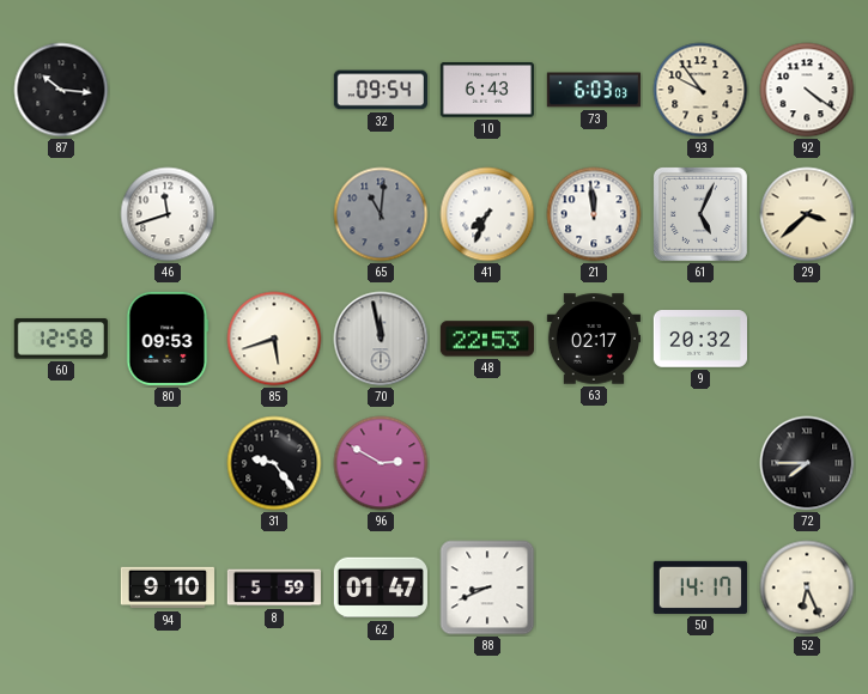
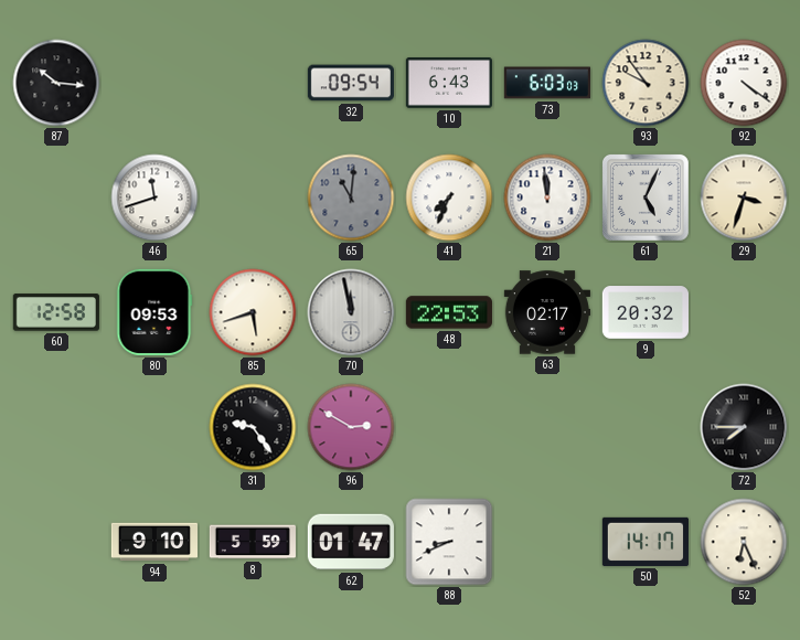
29: 3:38 -> 3:33 (744, 198)
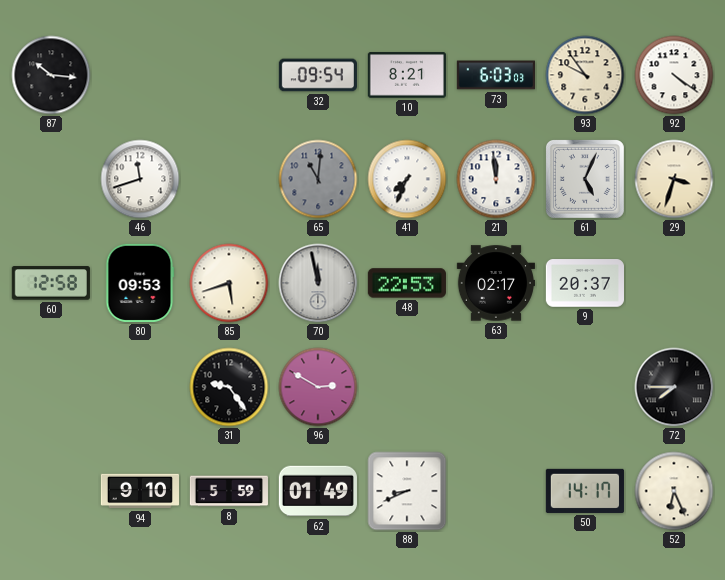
10: 6:43 -> 8:21 (407, 75)
9: 20:32 -> 20:37 (584, 283)
62: 01:47 -> 01:49 (318, 491)
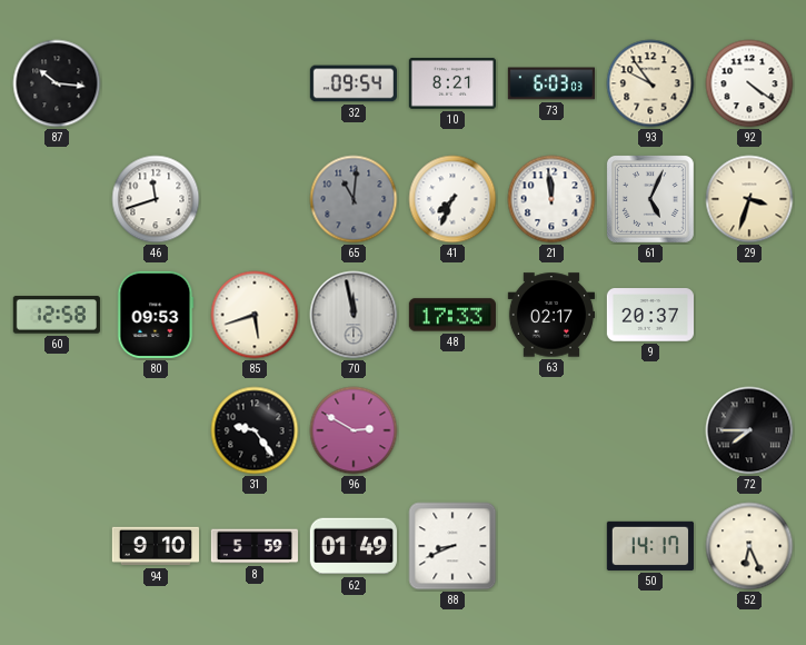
48: 22:53 -> 17:33 (452, 315)
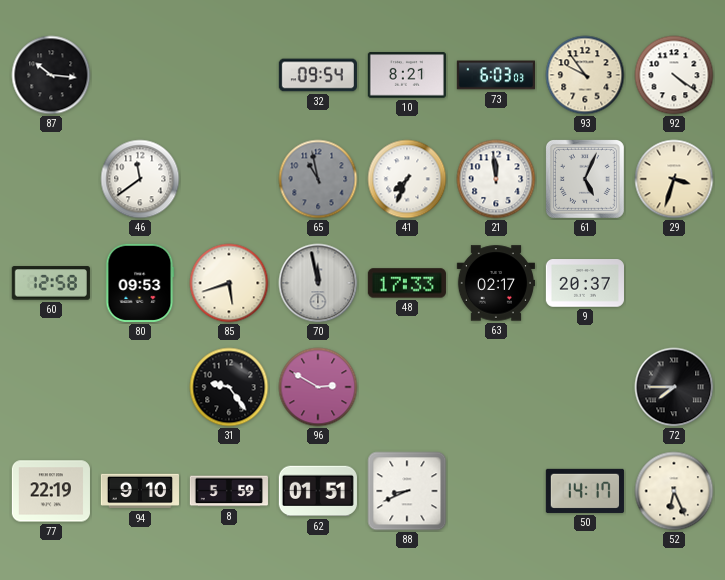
46: 11:42 -> 11:39 (140, 179)
65: 11:01 -> 10:58 (318, 179)
77: none -> 22:19 (51, 491)
62: 01:49 -> 01:51 (318, 491)
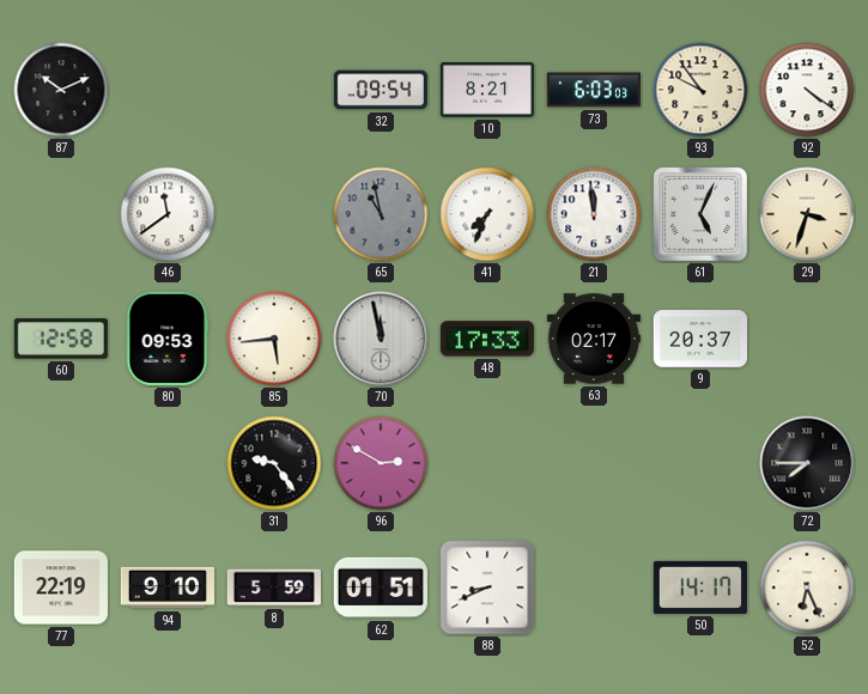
87: 10:16 -> 10:11 (61, 90)
85: 5:42 -> 5:44 (274, 339)
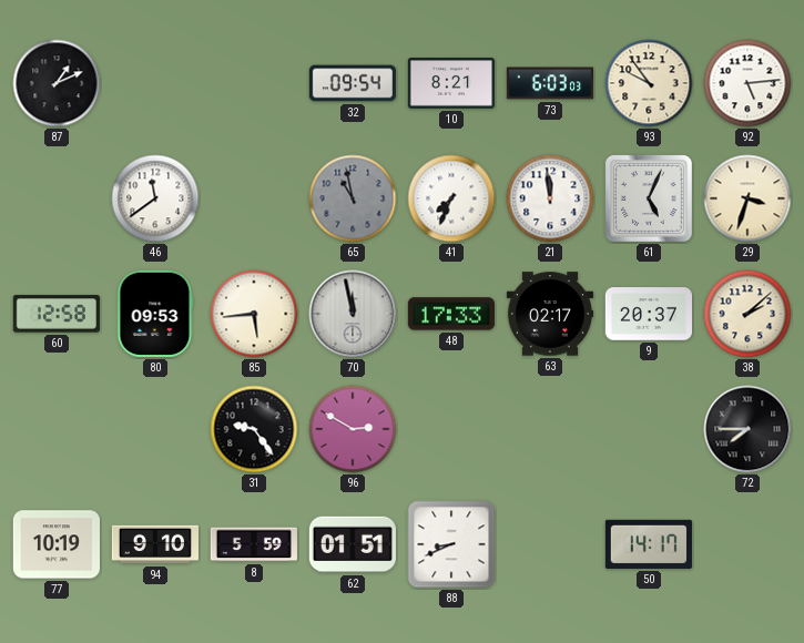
87: 10:11 -> 1:11 (57, 83)
92: 4:21 -> 5:14 (747, 83)
38: none -> 2:08 (747, 314)
77: 22:19 -> 10:19 (57, 544)
52: 6:26 -> none (807, 588)
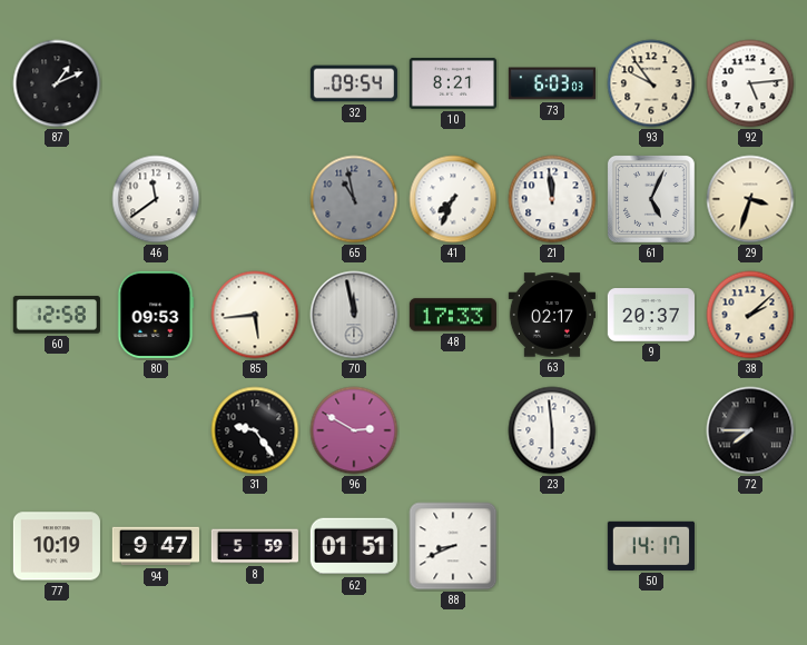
23: none -> 5:59 (552, 430)
94: 9:10 -> 9:47 (155, 546)
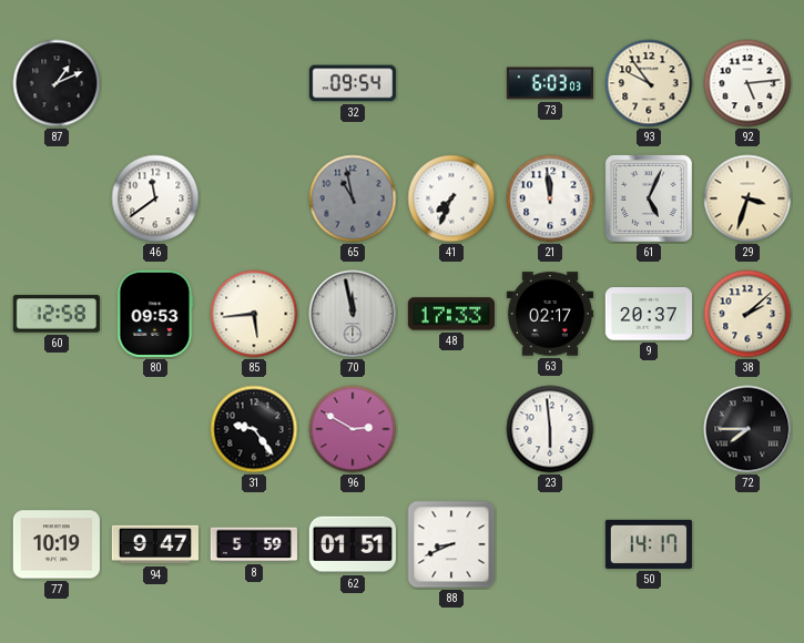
10: 8:21 -> none (453, 83)
